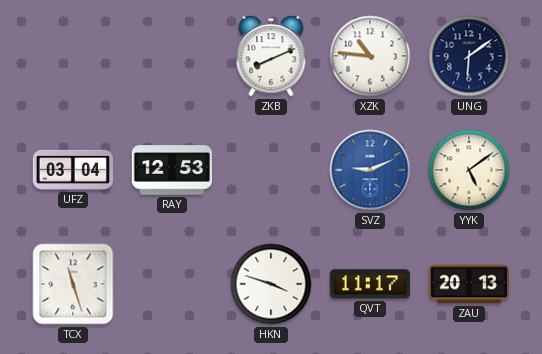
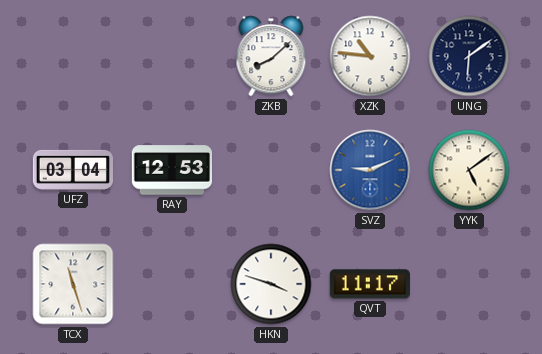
ZKB: 8:11 -> 8:08 (271, 56)
ZAU: 20:13 -> none (468, 284)
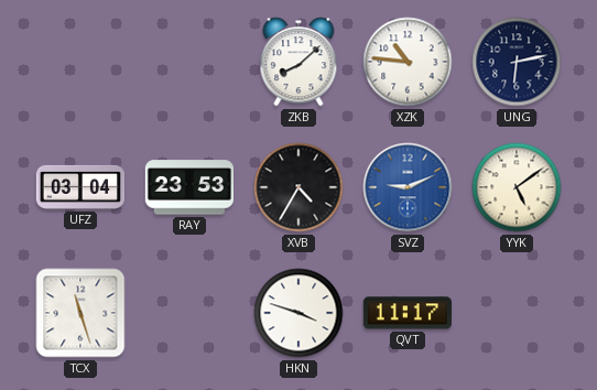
UNG: 6:09 -> 6:13 (517, 62)
RAY: 12:53 -> 23:53 (188, 187)
XVB: none -> 4:35 (298, 187)
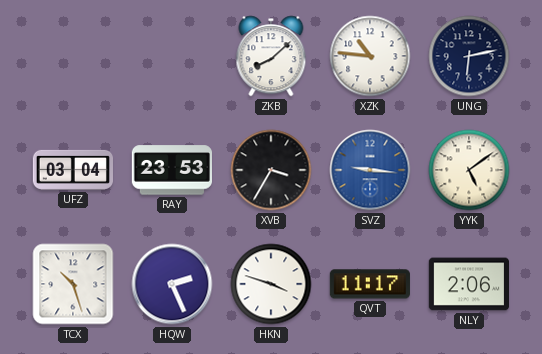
XVB: 4:35 -> 3:35 (271, 170)
SVZ: 9:11 -> 9:16 (370, 170)
TCX: 11:27 -> 10:27 (73, 284)
HQW: none -> 2:26 (172, 284)
NLY: none -> 2:06 (468, 284)
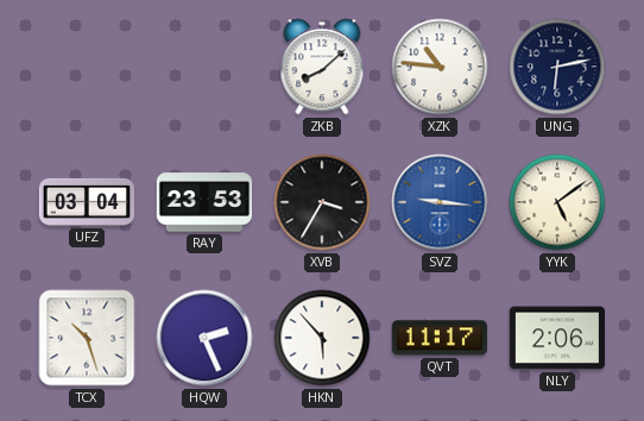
HKN: 3:48 -> 5:53 (322, 338)
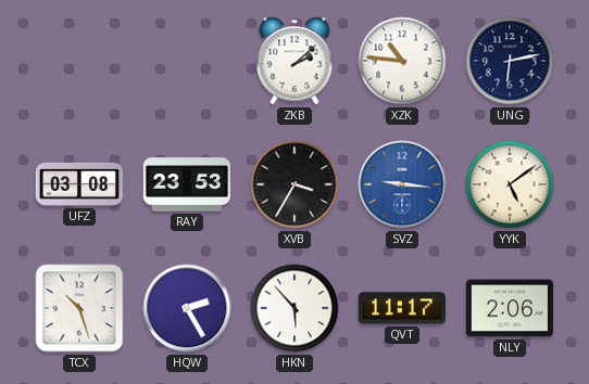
ZKB: 8:08 -> 2:08 (294, 61)
UFZ: 03:04 -> 03:08 (78, 184)
HQW: 2:26 -> 2:25 (187, 308)
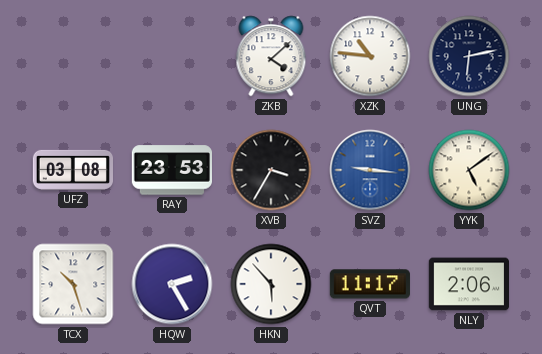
ZKB: 2:08 -> 4:08 (271, 56)
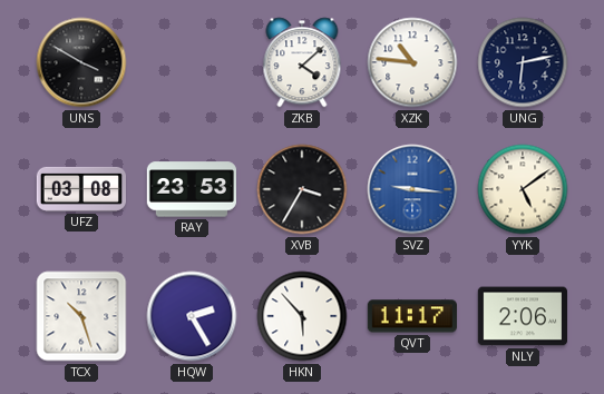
UNS: none -> 3:50 (81, 62)
